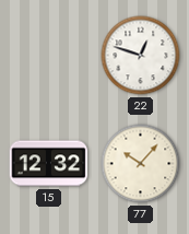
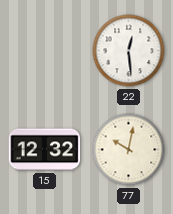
22: 12:48 -> 12:29 (129, 51)
77: 10:07 -> 10:02 (129, 150)
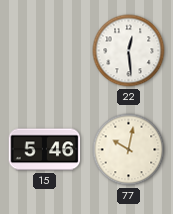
15: 12:32 -> 5:46 (45, 150)
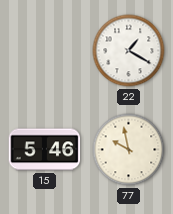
22: 12:29 -> 1:20 (129, 51)
77: 10:02 -> 9:58 (129, 150)
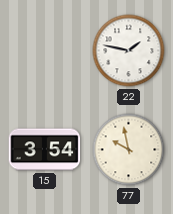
22: 1:20 -> 1:47 (129, 51)
15: 5:46 -> 3:54 (45, 150)
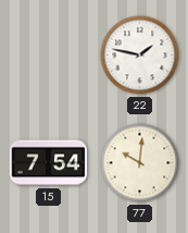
15: 3:54 -> 7:54 (49, 163)
77: 9:58 -> 10:01 (140, 163)
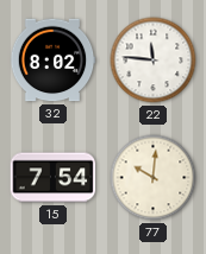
32: none -> 8:02 (52, 61)
22: 1:47 -> 11:46 (154, 61)
